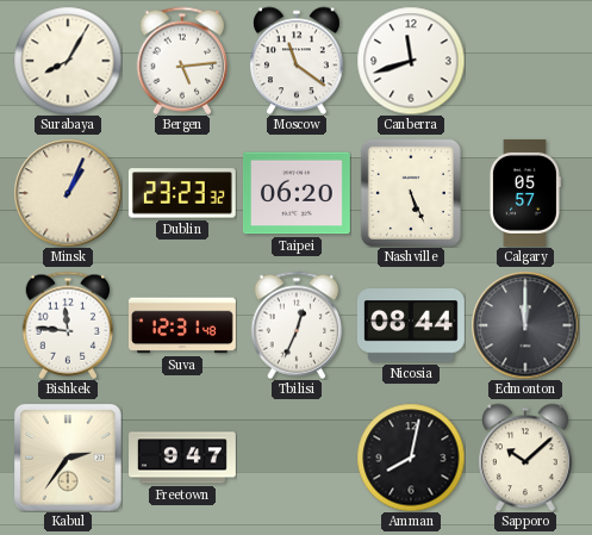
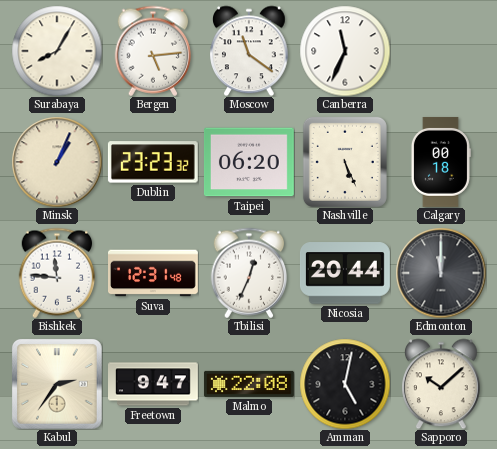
Canberra: 11:42 -> 11:34 (345, 51)
Calgary: 05:57 -> 00:18 (440, 162)
Nicosia: 08:44 -> 20:44 (345, 273)
Malmo: none -> 22:08 (249, 384)
Amman: 8:02 -> 5:02 (345, 384)
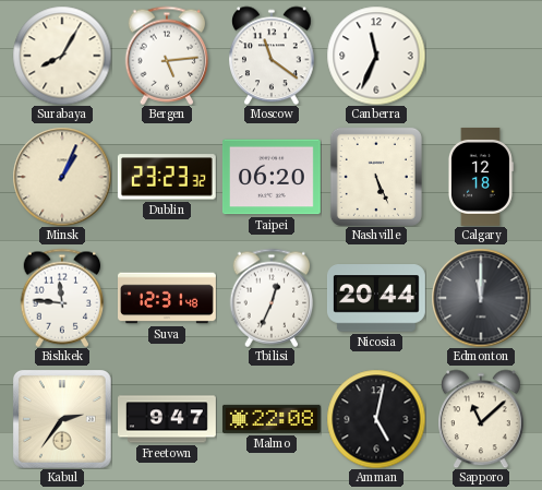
Calgary: 00:18 -> 12:18 (480, 177)
Sapporo: 10:08 -> 11:08 (482, 419)
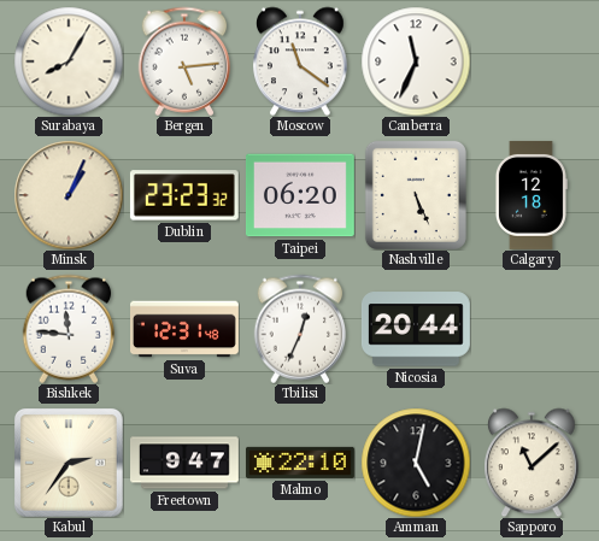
Edmonton: 12:00 -> none (481, 298)
Malmo: 22:08 -> 22:10 (300, 463)
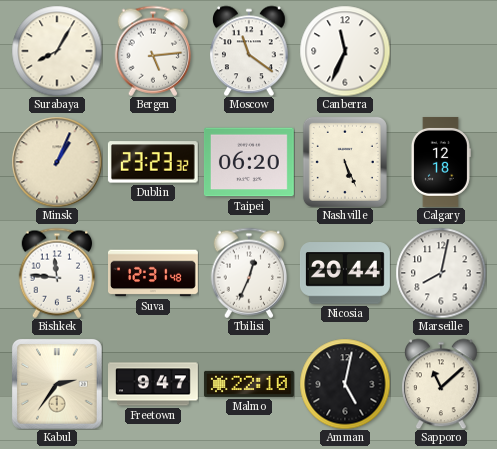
Marseille: none -> 8:02 (441, 273)
